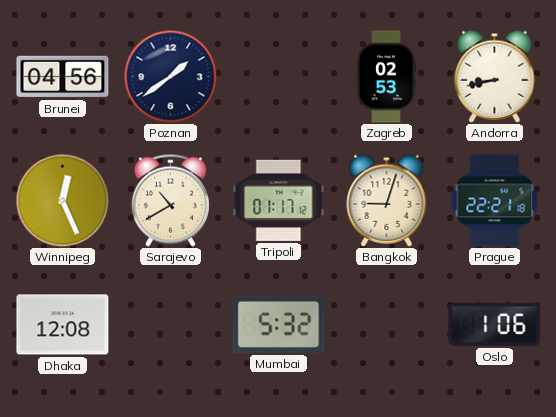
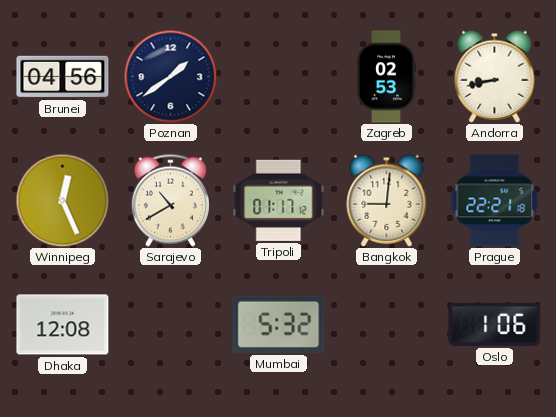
Bangkok: 9:03 -> 9:01 (387, 200)
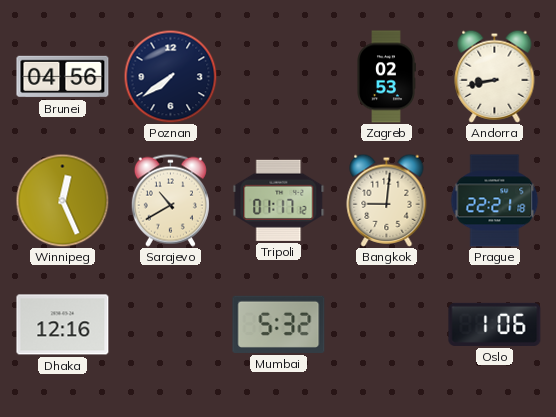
Poznan: 1:39 -> 7:39 (170, 76)
Dhaka: 12:08 -> 12:16 (63, 325)
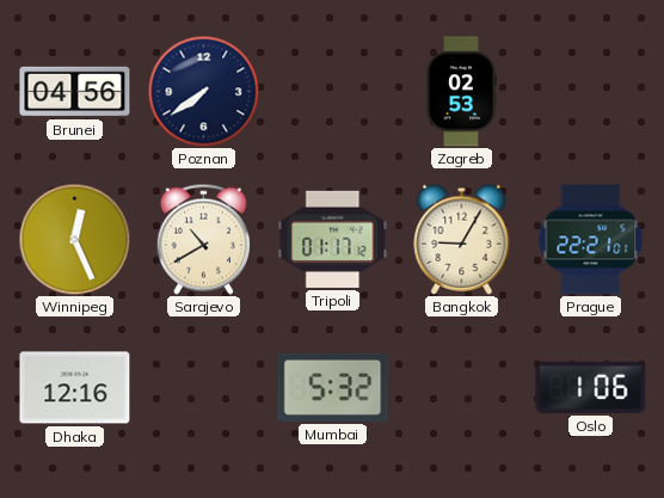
Andorra: 8:43 -> none (495, 76)
Bangkok: 9:01 -> 9:05 (462, 239)
Prague: 22:21:18 -> 22:21:01 (591, 240)
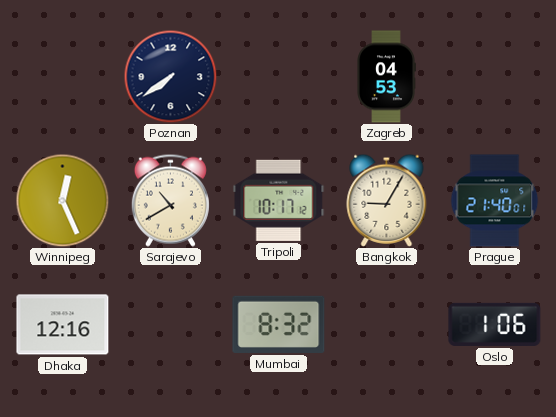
Brunei: 04:56 -> none (75, 92)
Zagreb: 02:53 -> 04:53 (386, 77)
Tripoli: 01:17 -> 10:17 (279, 200)
Prague: 22:21 -> 21:40 (495, 201)
Mumbai: 5:32 -> 8:32 (279, 324)
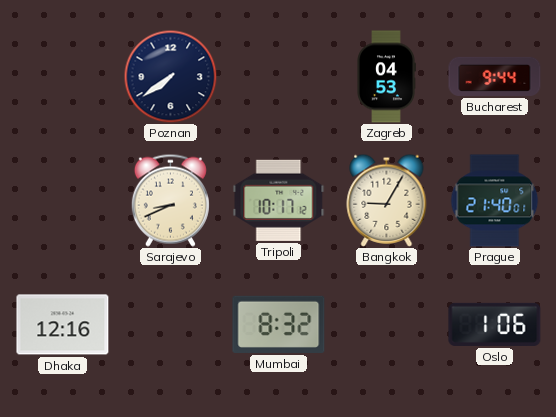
Bucharest: none -> 9:44 (495, 76)
Winnipeg: 12:26 -> none (62, 200)
Sarajevo: 10:40 -> 8:41 (170, 200)
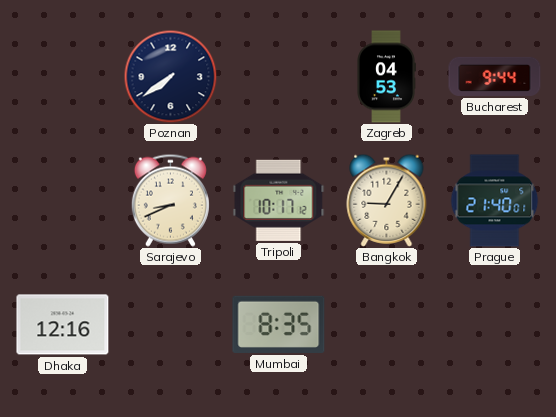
Mumbai: 8:32 -> 8:35 (279, 324)
Oslo: 1:06 -> none (495, 324)
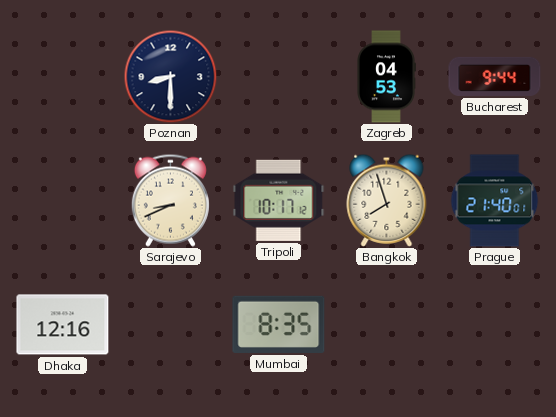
Poznan: 7:39 -> 8:30 (170, 76)
Bangkok: 9:05 -> 7:57 (387, 200)
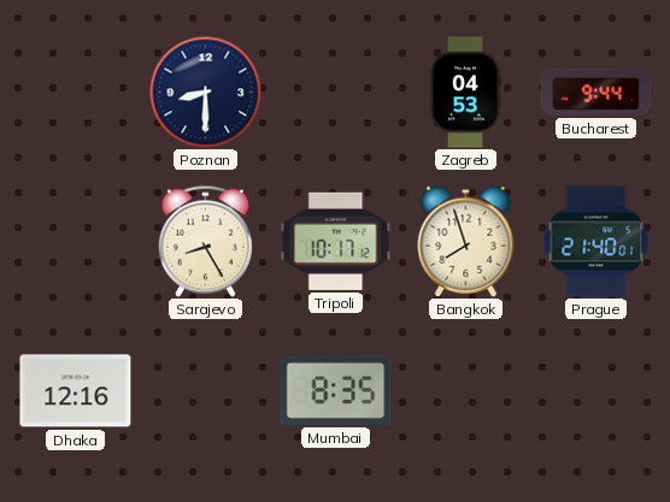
Sarajevo: 8:41 -> 8:25 (205, 241)
